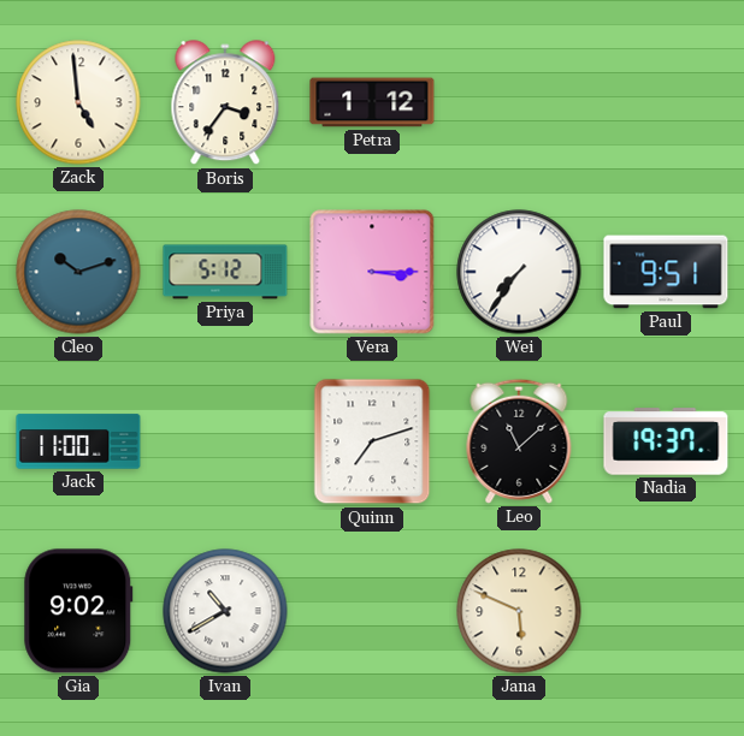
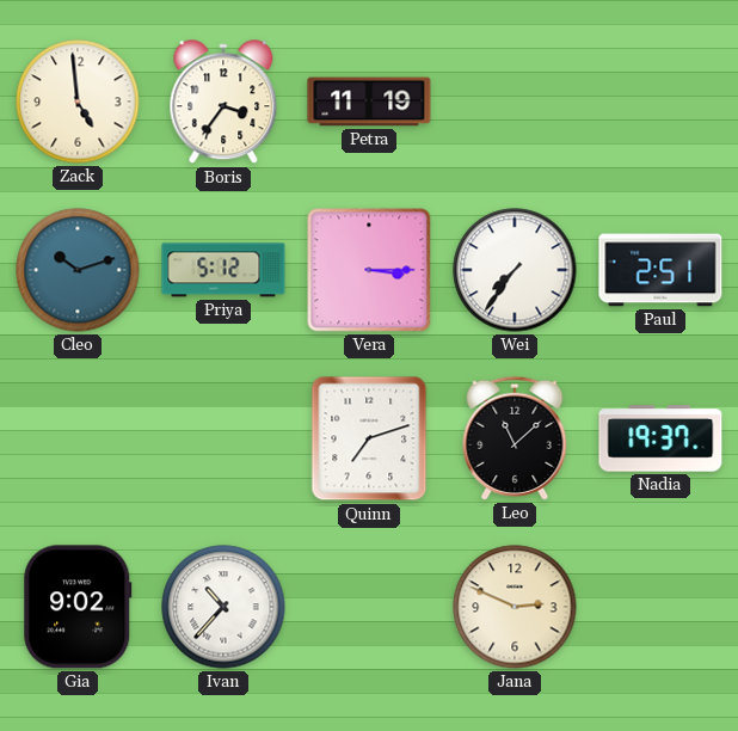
Petra: 1:12 -> 11:19 (369, 102)
Paul: 9:51 -> 2:51 (660, 270)
Jack: 11:00 -> none (78, 441)
Ivan: 10:40 -> 10:37 (223, 607)
Jana: 5:49 -> 2:49 (515, 607)
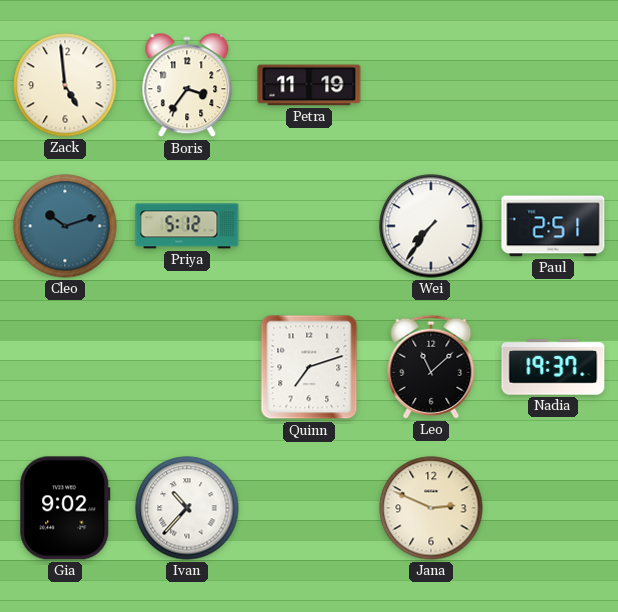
Vera: 3:15 -> none (369, 270)
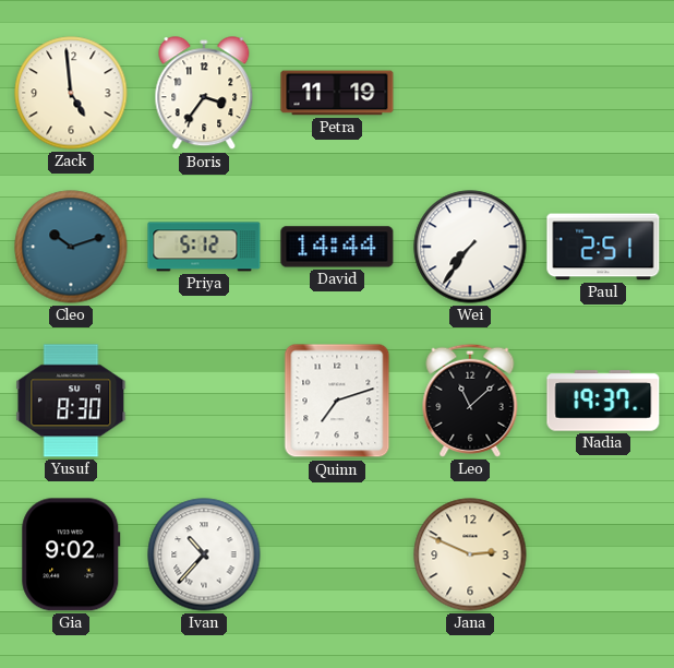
David: none -> 14:44 (337, 247)
Yusuf: none -> 8:30 (71, 401)
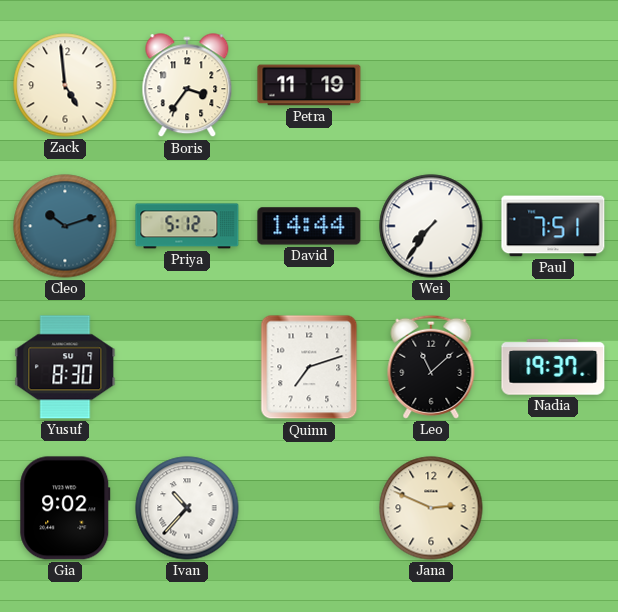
Paul: 2:51 -> 7:51 (553, 226)
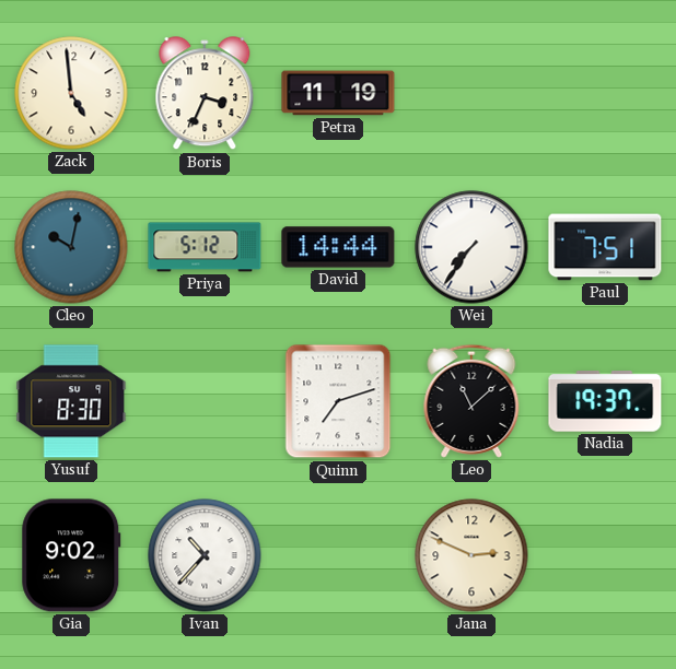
Boris: 3:36 -> 3:34 (205, 94)
Cleo: 10:12 -> 10:02 (71, 247)
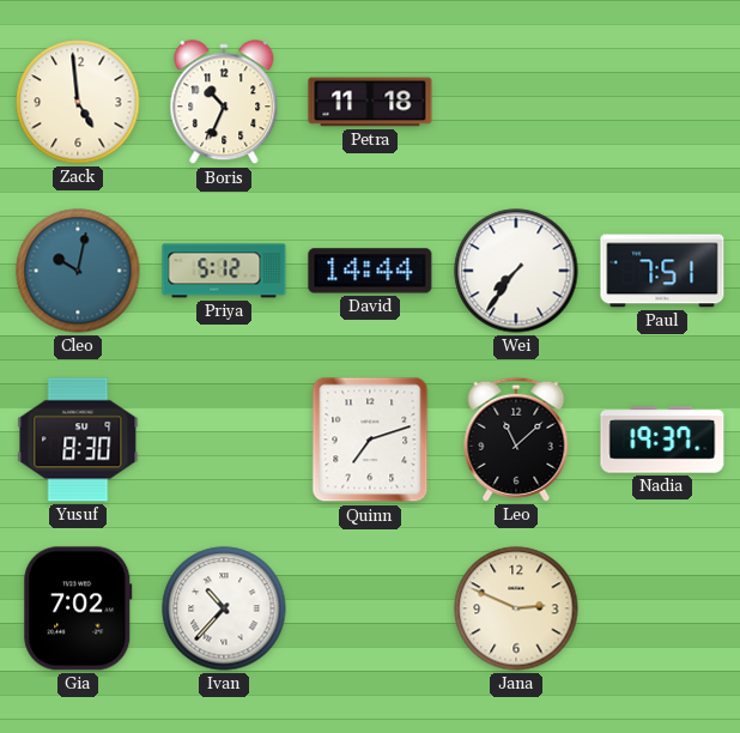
Boris: 3:34 -> 10:34 (224, 103)
Petra: 11:19 -> 11:18 (370, 102)
Gia: 9:02 -> 7:02 (78, 608)
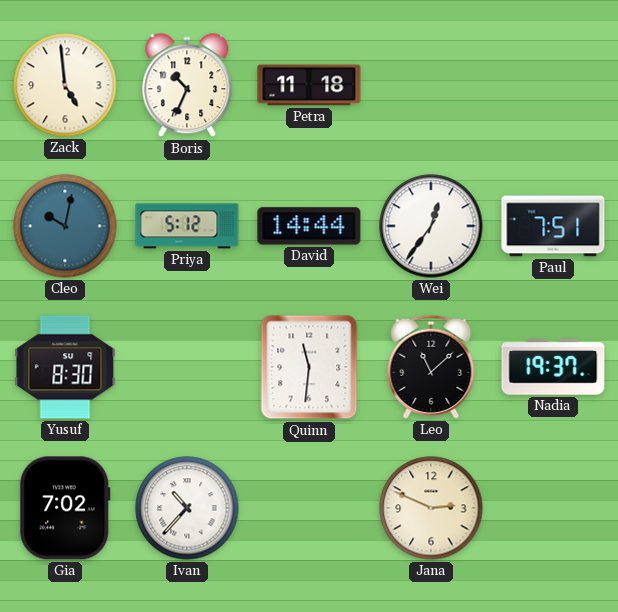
Wei: 7:36 -> 12:36 (431, 226)
Quinn: 7:12 -> 11:31 (309, 367)
